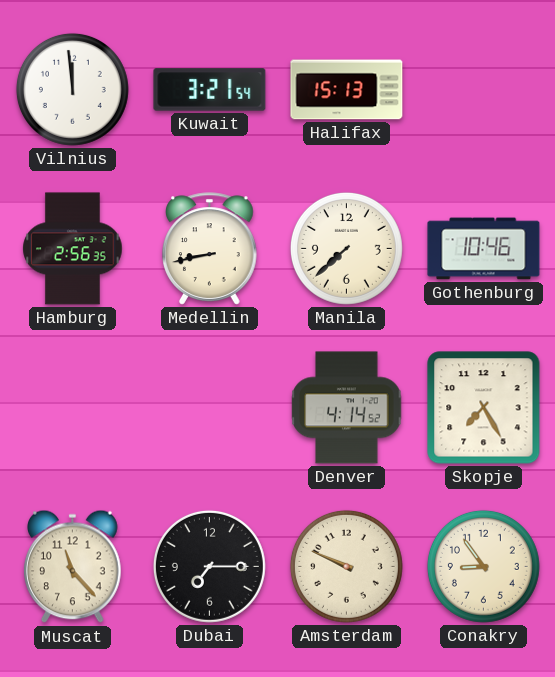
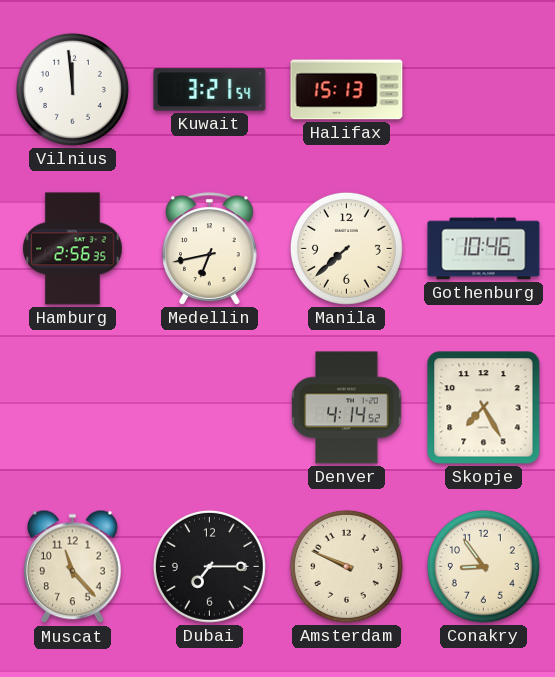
Medellin: 8:43 -> 6:43 (210, 249)
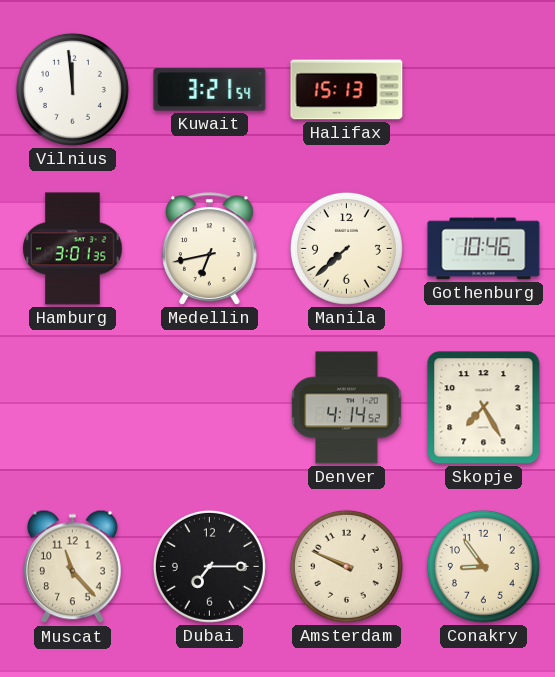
Hamburg: 2:56 -> 3:01 (73, 249)
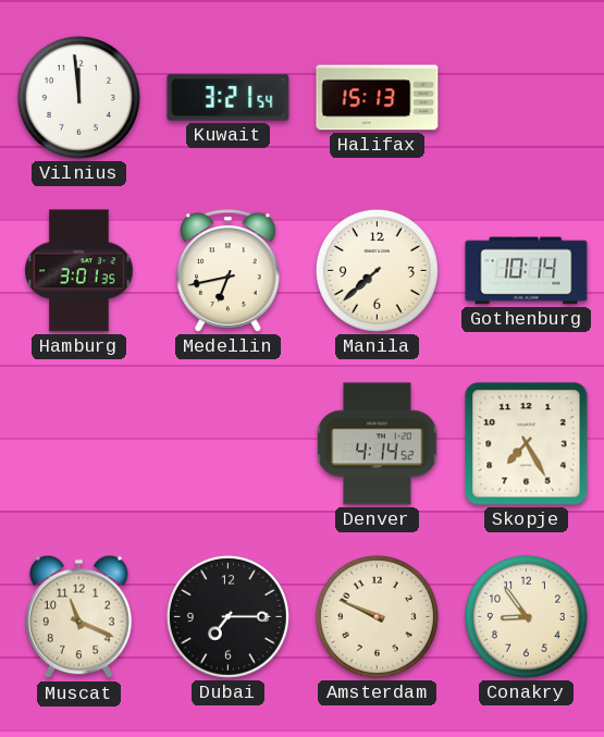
Gothenburg: 10:46 -> 10:14 (527, 271)
Muscat: 11:23 -> 11:19 (79, 617)
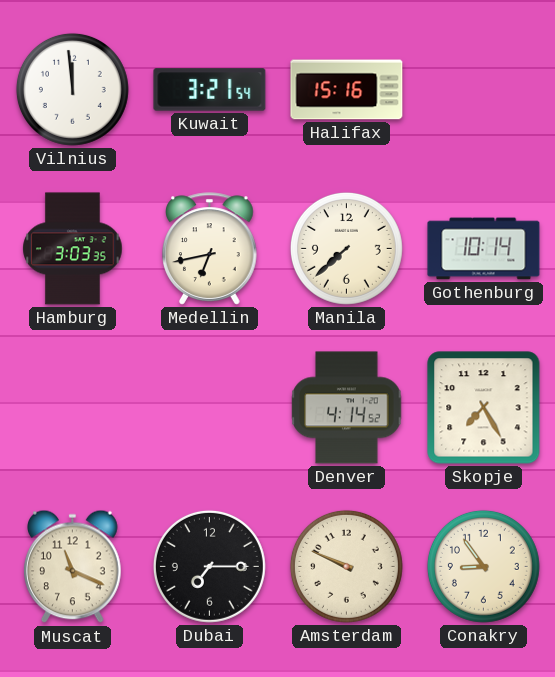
Halifax: 15:13 -> 15:16 (347, 90)
Hamburg: 3:01 -> 3:03 (73, 249)
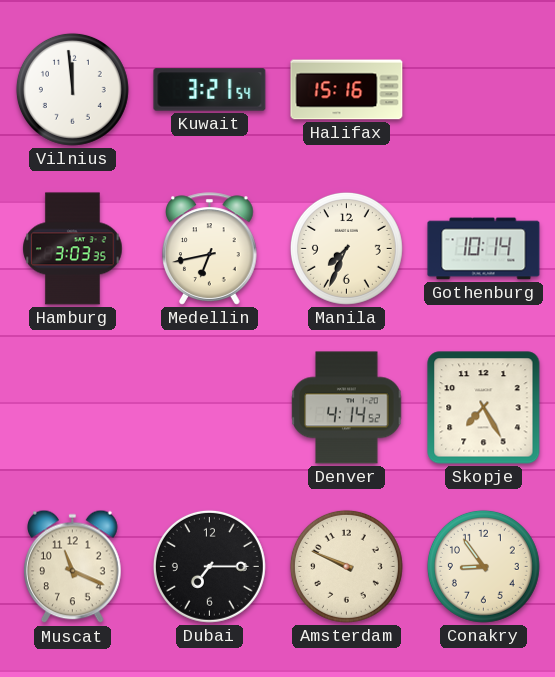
Manila: 7:38 -> 7:34 (346, 248)
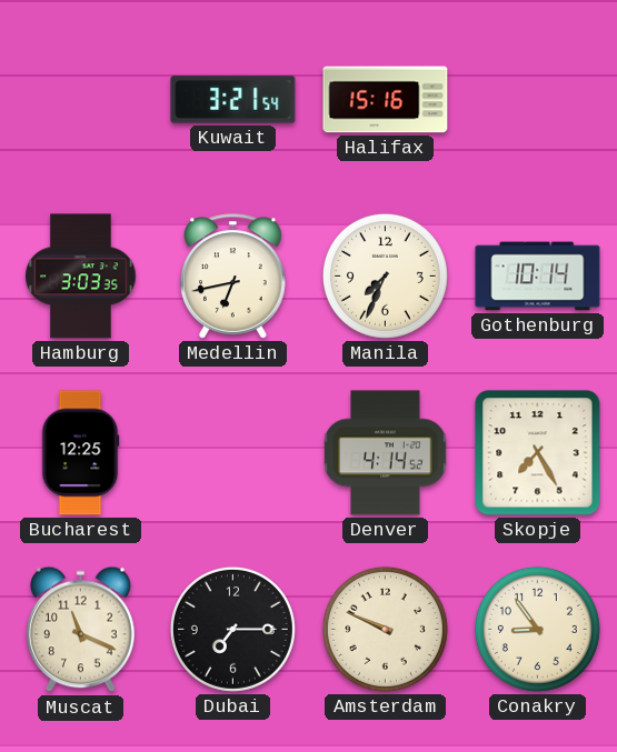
Vilnius: 11:59 -> none (72, 89)
Bucharest: none -> 12:25 (80, 453)
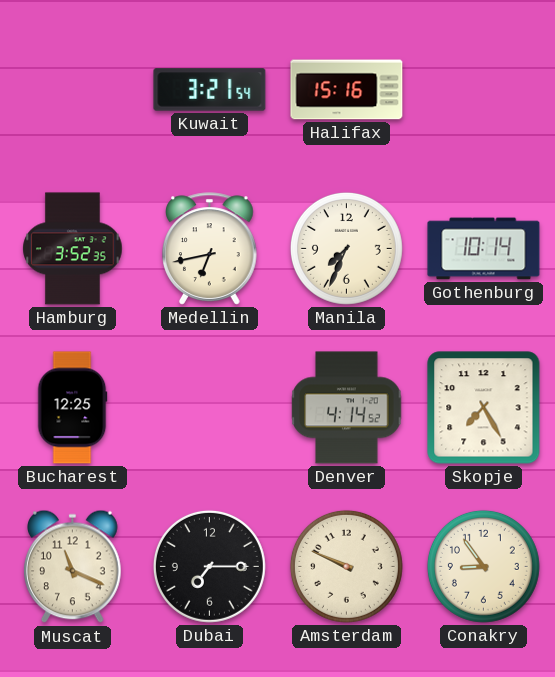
Hamburg: 3:03 -> 3:52 (73, 249)
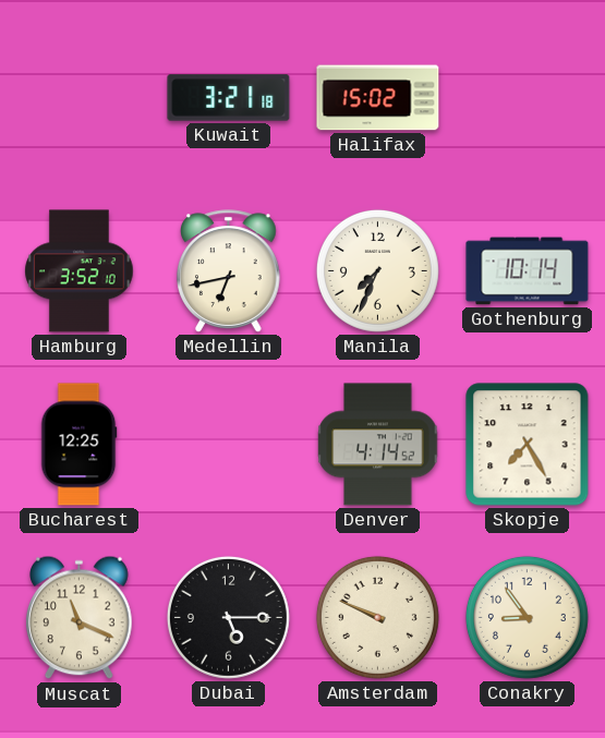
Kuwait: 3:21:54 -> 3:21:18 (229, 98)
Halifax: 15:16 -> 15:02 (378, 98)
Hamburg: 3:52:35 -> 3:52:10 (80, 271)
Dubai: 7:15 -> 5:15 (228, 617)
